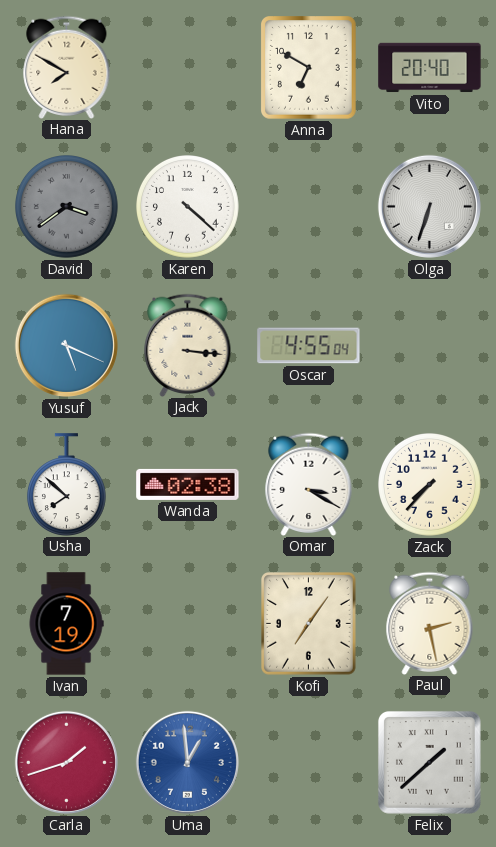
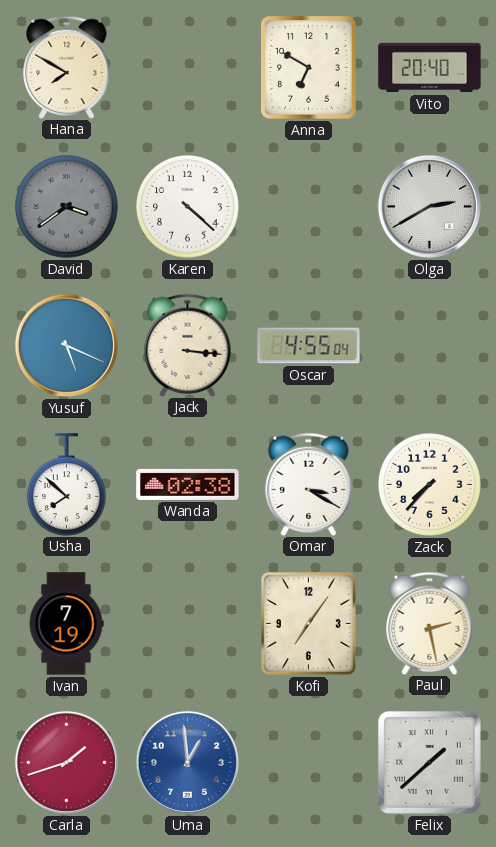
Olga: 6:33 -> 2:40 (429, 206)
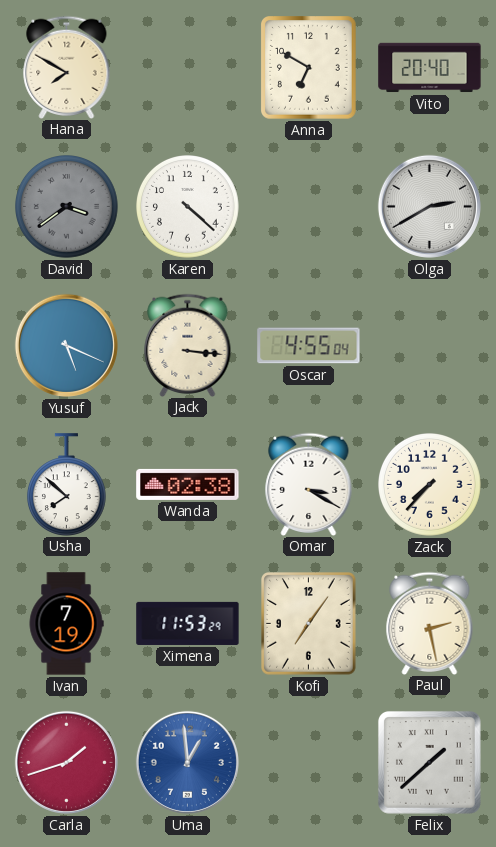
Ximena: none -> 11:53 (188, 623)
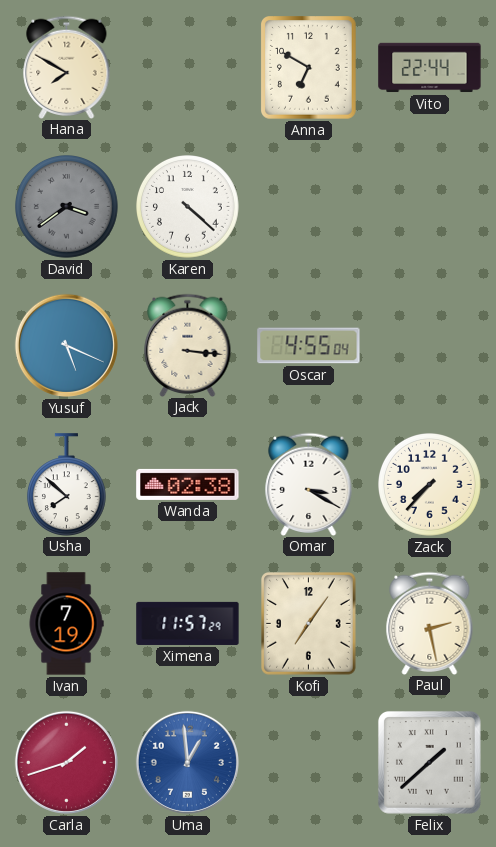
Vito: 20:40 -> 22:44 (430, 68)
Olga: 2:40 -> none (429, 206)
Ximena: 11:53 -> 11:57 (188, 623)
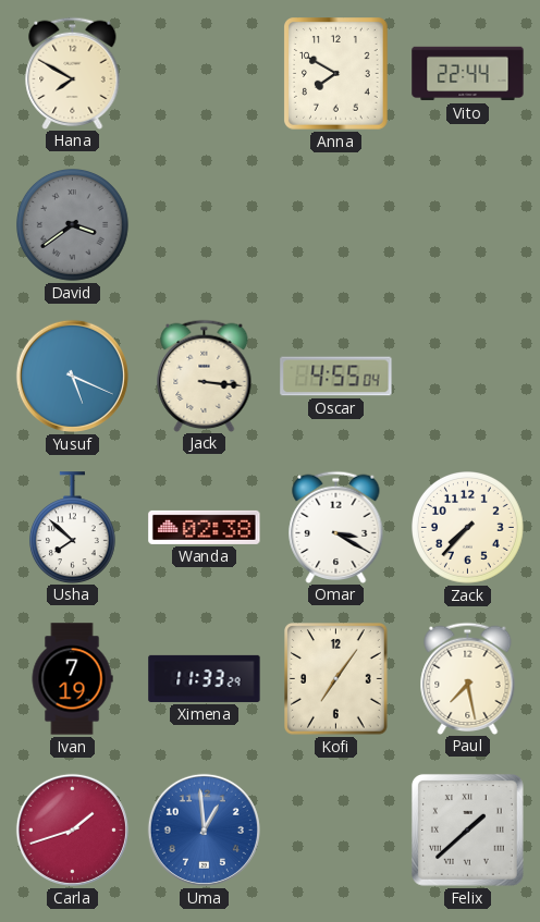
Anna: 6:50 -> 7:50 (336, 74)
Karen: 4:22 -> none (188, 207)
Ximena: 11:57 -> 11:33 (205, 678)
Paul: 2:28 -> 7:28 (468, 678)
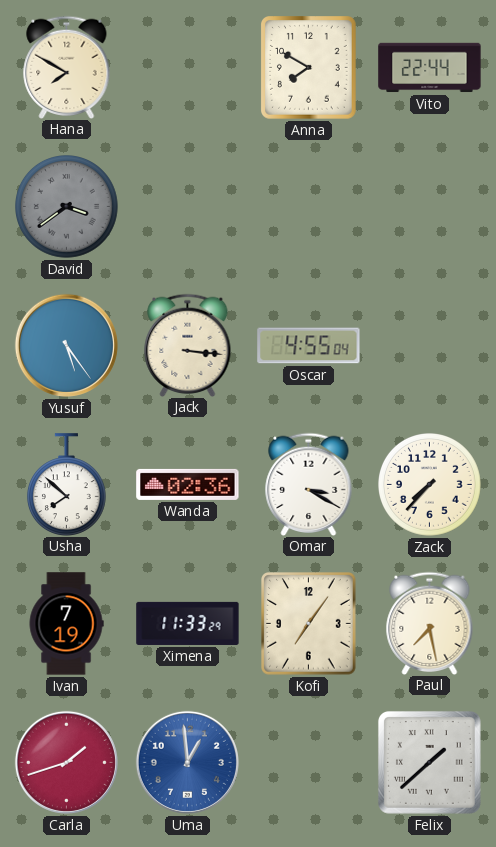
Yusuf: 5:19 -> 5:24 (66, 345)
Wanda: 02:38 -> 02:36 (188, 484)
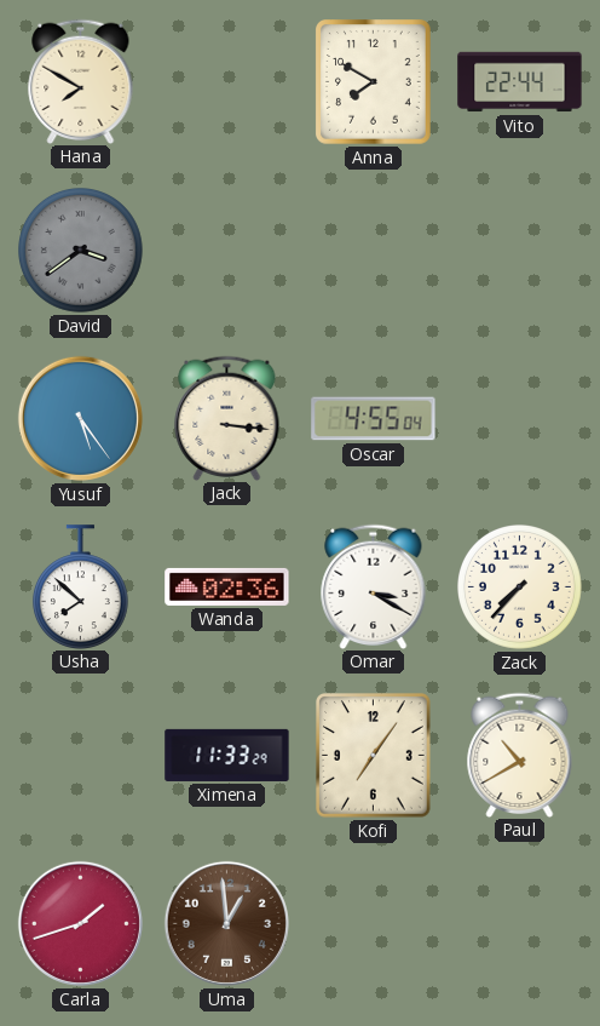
Ivan: 7:19 -> none (66, 624)
Paul: 7:28 -> 10:40 (520, 755)
Uma dial: blue -> brown (226, 923)
Felix: 1:38 -> none (429, 762)
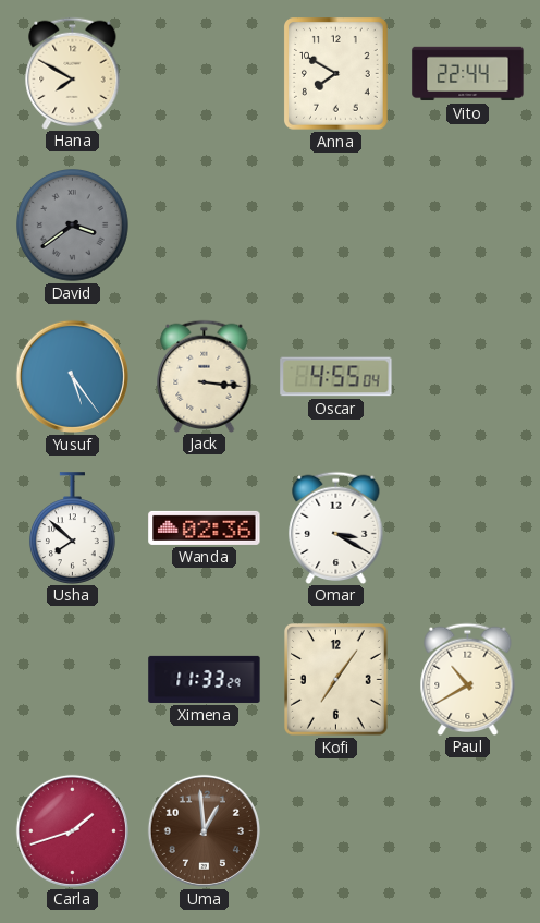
Zack: 7:37 -> none (520, 587)
